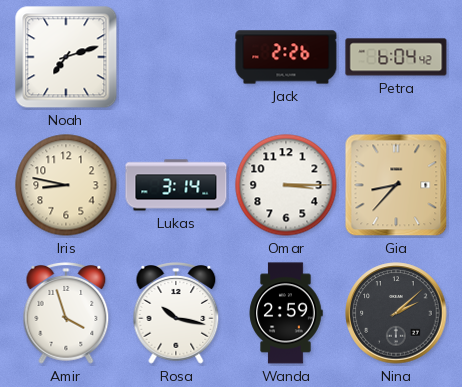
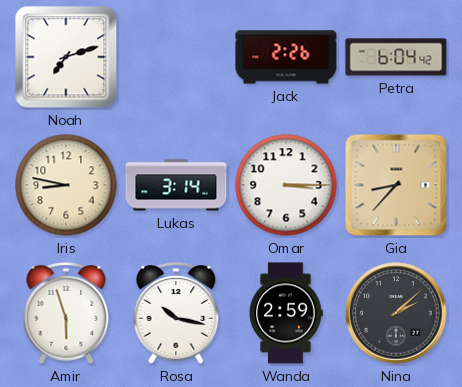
Amir: 3:57 -> 5:57 (66, 314)
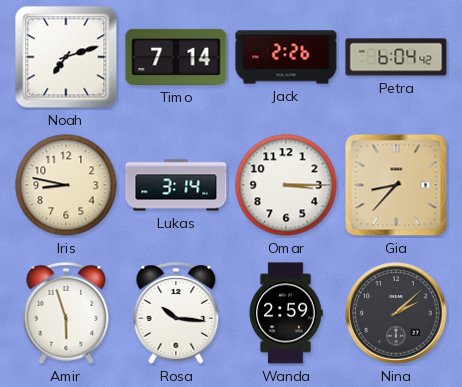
Timo: none -> 7:14 (176, 57)
Rosa: 10:17 -> 10:16 (176, 314)
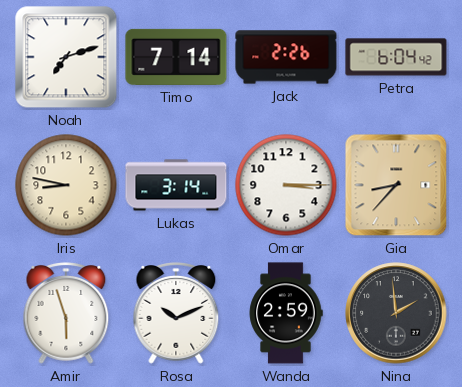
Rosa: 10:16 -> 10:11 (176, 314)
Nina: 2:08 -> 1:59 (396, 313)
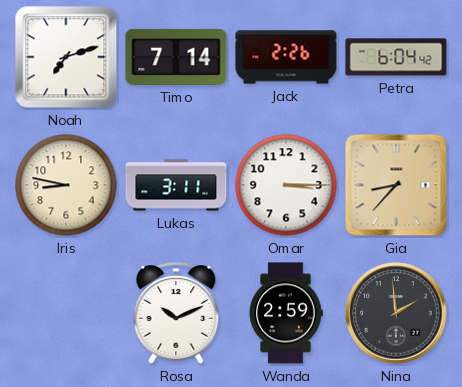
Lukas: 3:14 -> 3:11 (176, 185)
Amir: 5:57 -> none (66, 314)
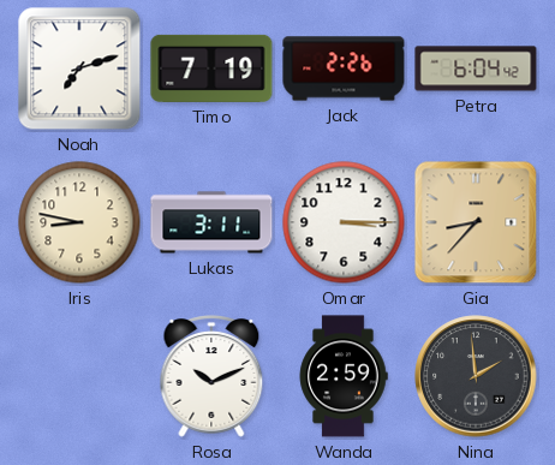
Timo: 7:14 -> 7:19 (211, 68)
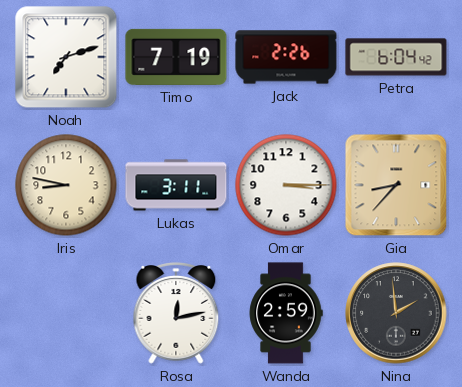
Rosa: 10:11 -> 12:13 (176, 314)
